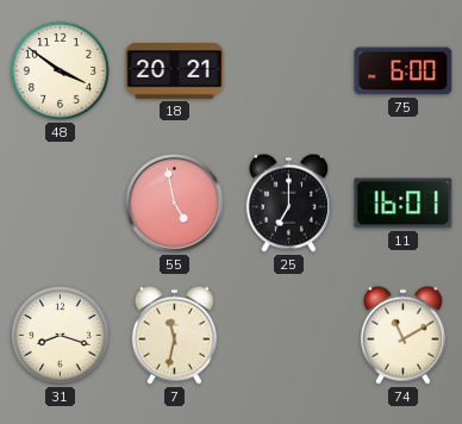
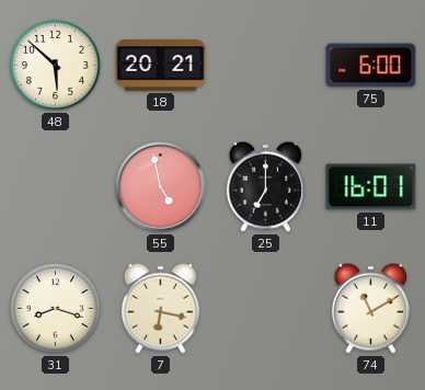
48: 3:51 -> 5:52 (55, 65)
7: 11:32 -> 6:17 (160, 308)
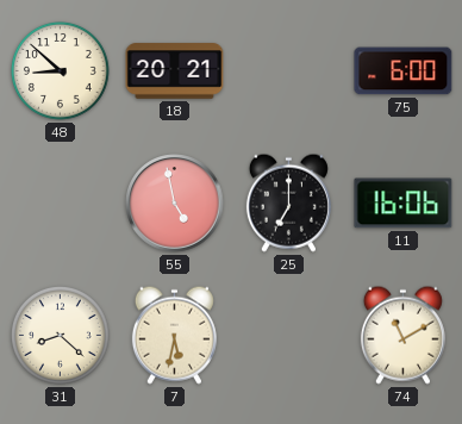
48: 5:52 -> 8:52 (60, 70)
11: 16:01 -> 16:06 (404, 204)
31: 8:18 -> 8:22 (60, 335)
7: 6:17 -> 5:32 (174, 335)
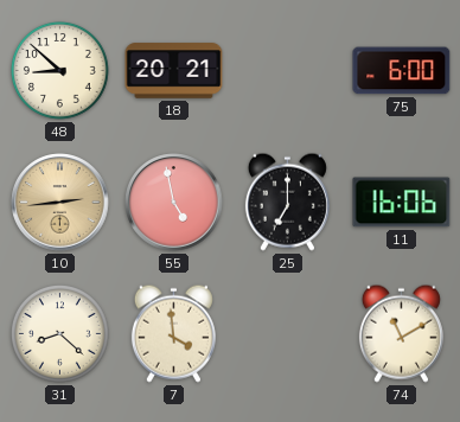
10: none -> 2:44 (60, 203)
7: 5:32 -> 3:59 (173, 333)
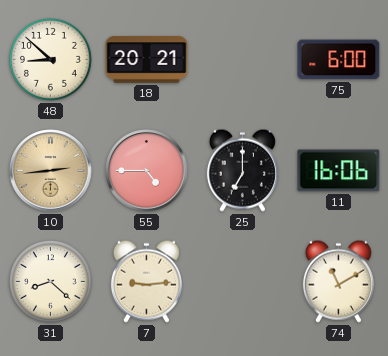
55: 4:58 -> 4:45 (147, 171)
7: 3:59 -> 9:14 (146, 281)
